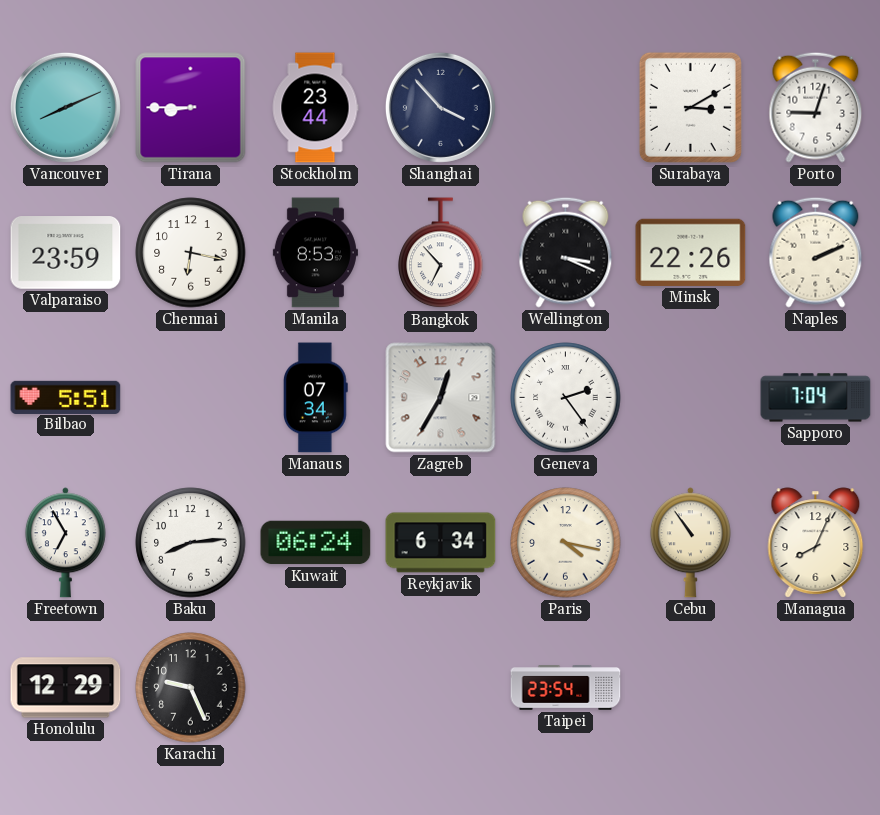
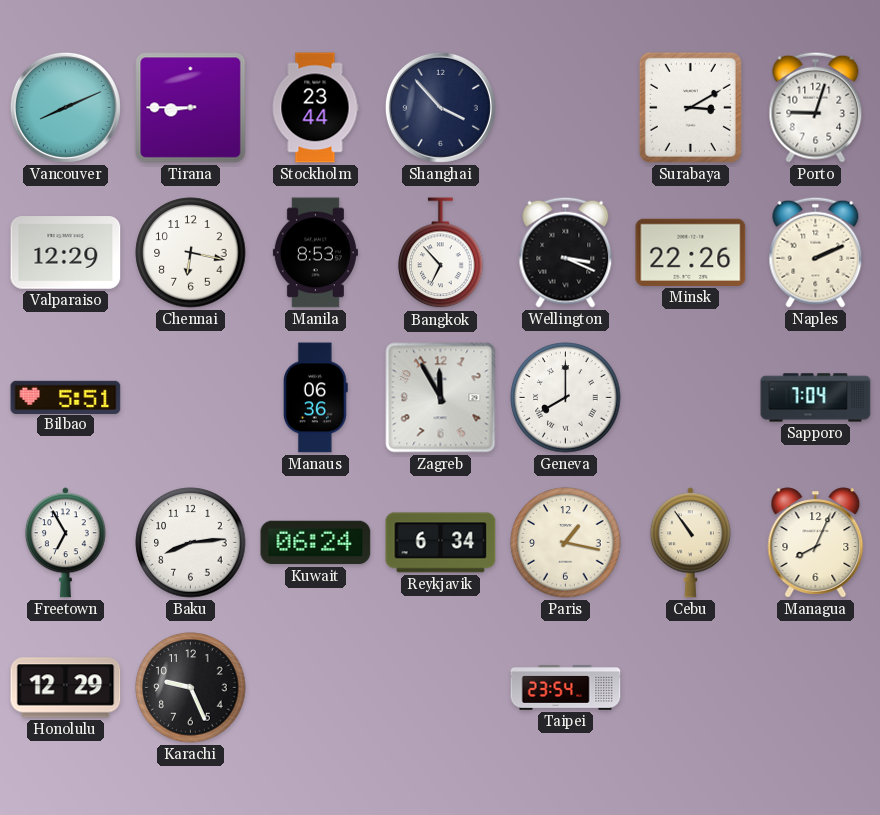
Valparaiso: 23:59 -> 12:29 (66, 253)
Manaus: 07:34 -> 06:36 (315, 398)
Zagreb: 12:35 -> 11:55 (441, 398)
Geneva: 2:24 -> 8:00 (566, 398)
Paris: 4:17 -> 1:17 (566, 543)
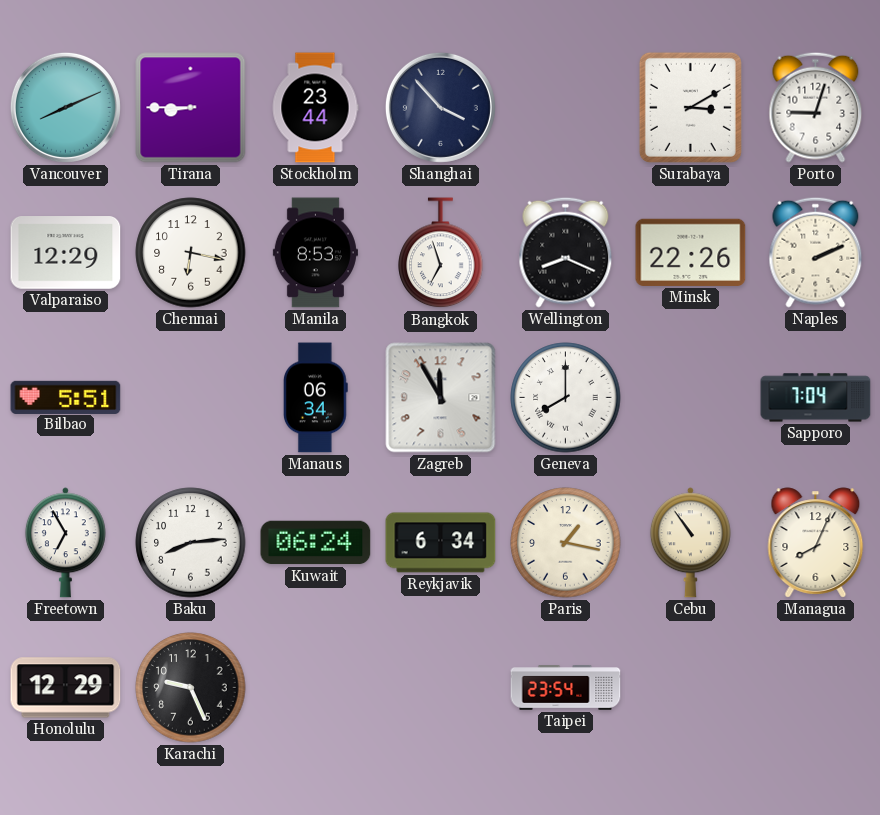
Bangkok: 6:53 -> 6:57 (441, 253)
Wellington: 3:19 -> 8:19 (566, 252)
Manaus: 06:36 -> 06:34 (315, 398)
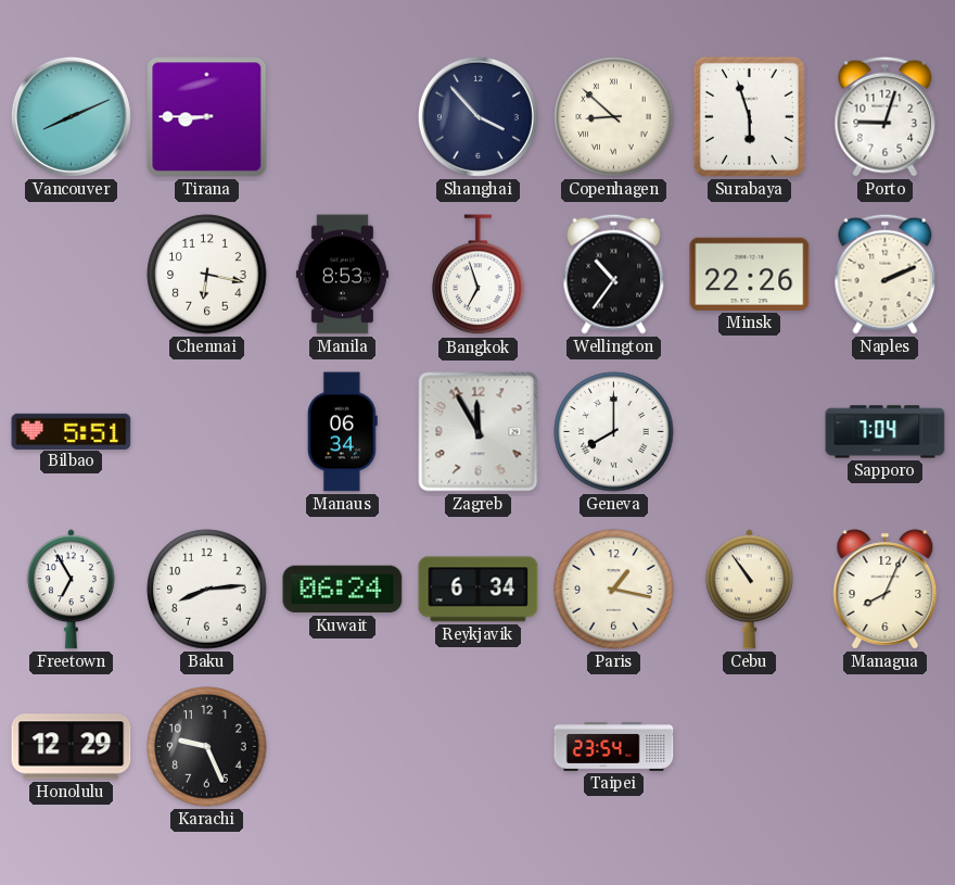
Stockholm: 23:44 -> none (315, 108)
Copenhagen: none -> 8:52 (614, 117)
Surabaya: 3:10 -> 5:57 (749, 116)
Valparaiso: 12:29 -> none (66, 253)
Wellington: 8:19 -> 10:36 (614, 274)
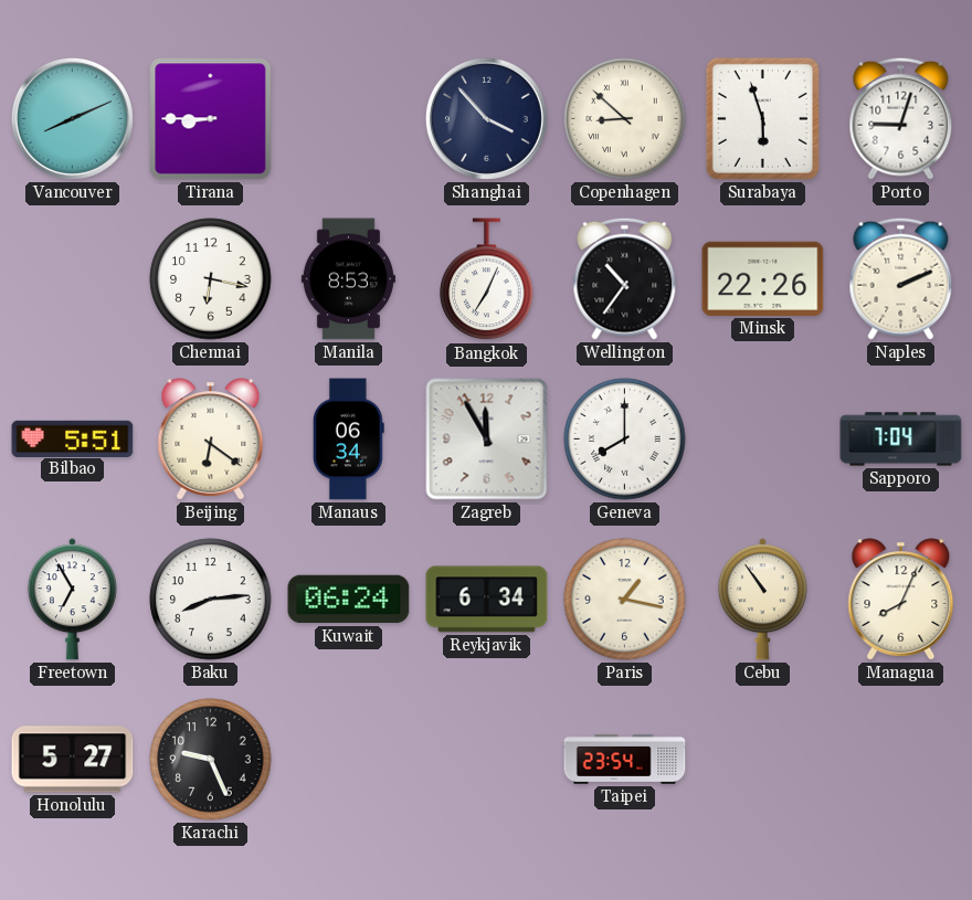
Bangkok: 6:57 -> 7:04 (487, 279)
Beijing: none -> 6:21 (211, 440)
Honolulu: 12:29 -> 5:27 (73, 760)
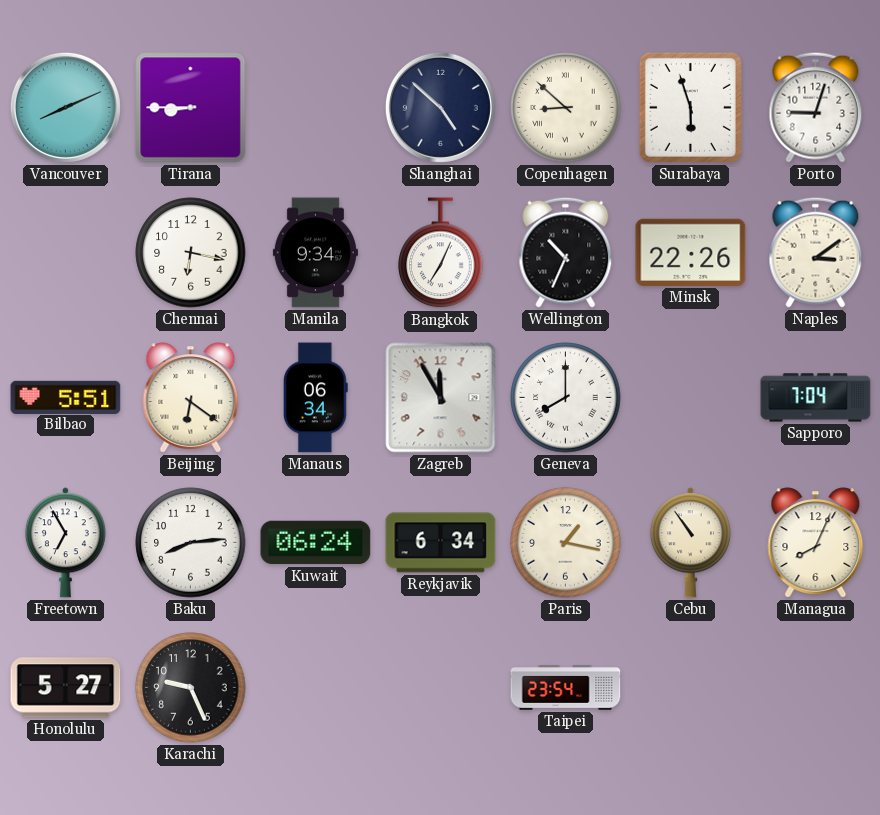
Shanghai: 3:53 -> 4:52 (440, 107)
Manila: 8:53 -> 9:34 (315, 253)
Wellington: 10:36 -> 10:34 (566, 252)
Naples: 2:11 -> 3:09 (816, 252)
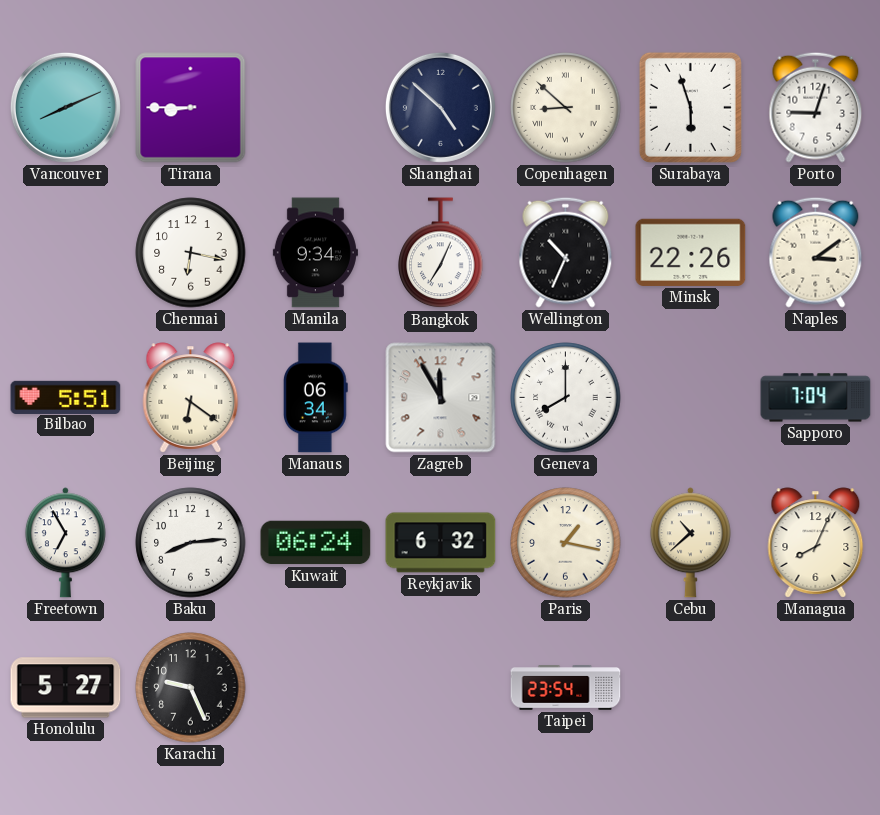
Reykjavik: 6:34 -> 6:32 (441, 543)
Cebu: 10:54 -> 10:38 (690, 543)
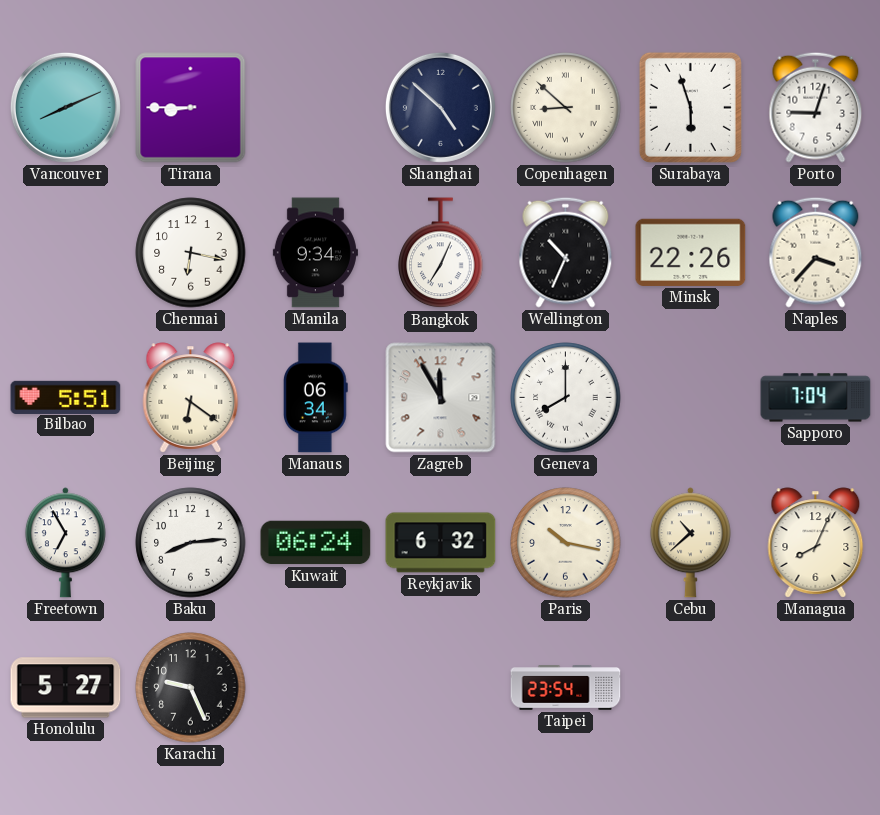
Naples: 3:09 -> 3:37 (816, 252)
Paris: 1:17 -> 10:17 (566, 543)
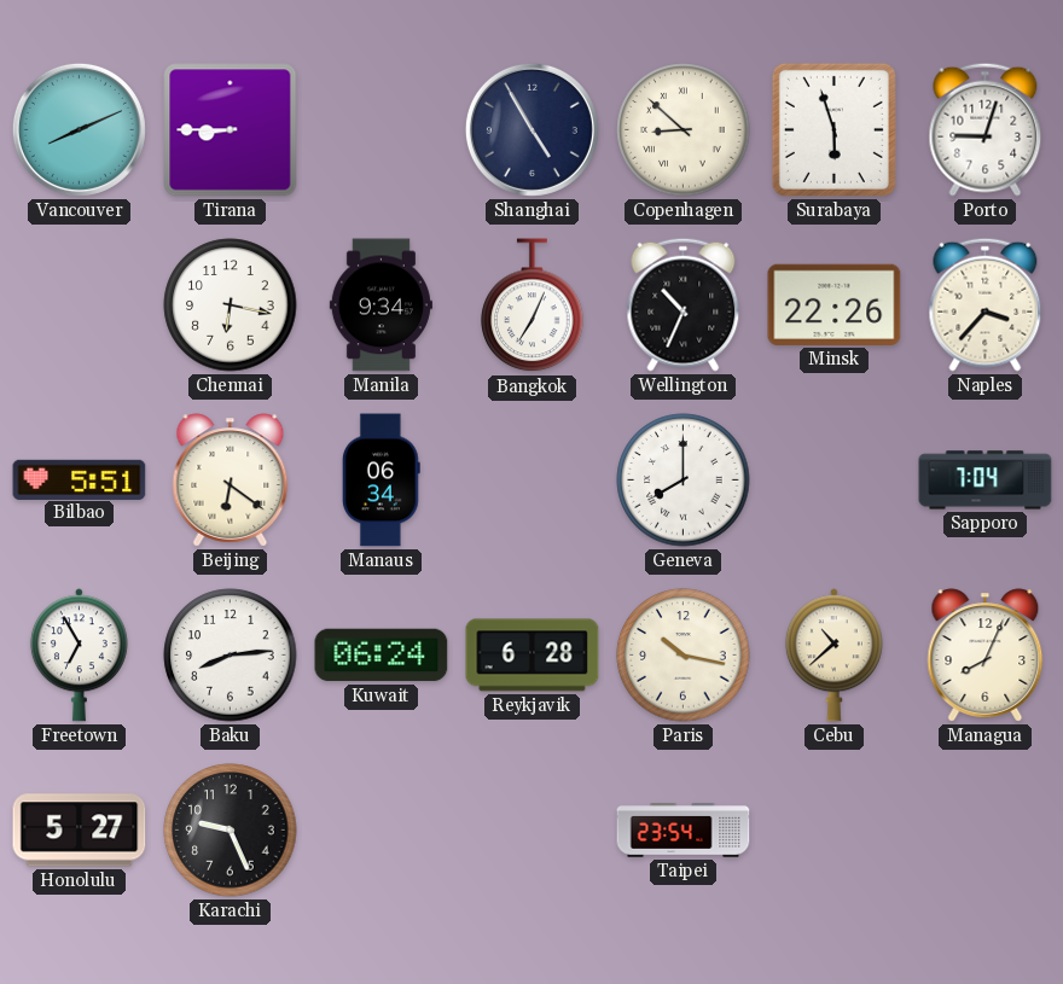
Shanghai: 4:52 -> 4:55 (531, 129)
Zagreb: 11:55 -> none (441, 398)
Reykjavik: 6:32 -> 6:28 (533, 656)
